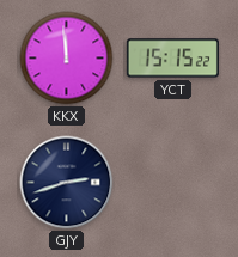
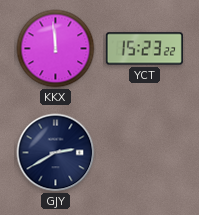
YCT: 15:15 -> 15:23 (144, 49)
GJY: 2:42 -> 2:40 (56, 153)
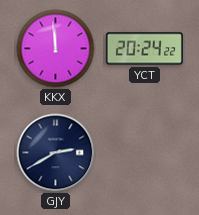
YCT: 15:23 -> 20:24 (144, 49)
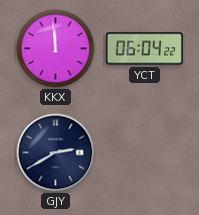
YCT: 20:24 -> 06:04 (144, 49)
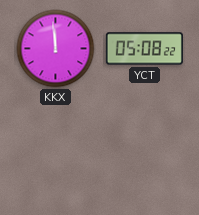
YCT: 06:04 -> 05:08 (144, 49)
GJY: 2:40 -> none (56, 153)
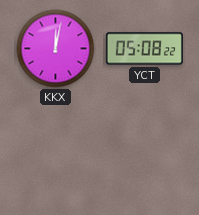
KKX: 11:59 -> 12:02 (56, 49)
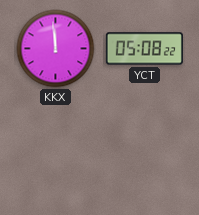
KKX: 12:02 -> 11:59 (56, 49)
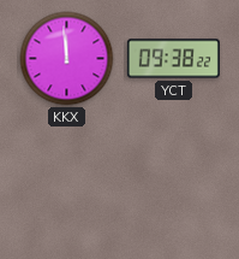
YCT: 05:08 -> 09:38 (173, 59)
